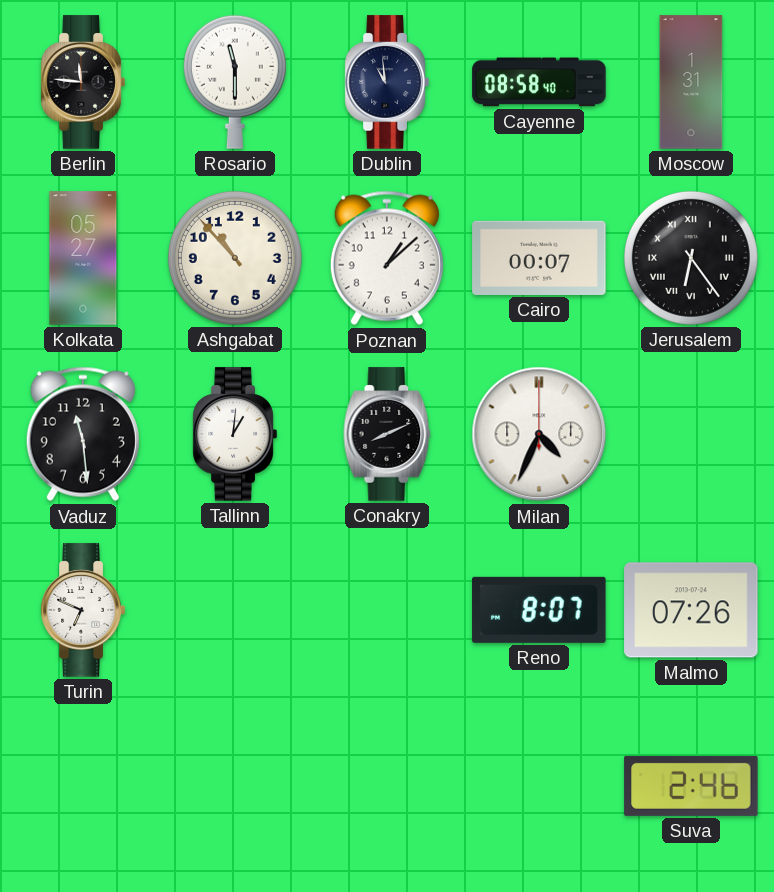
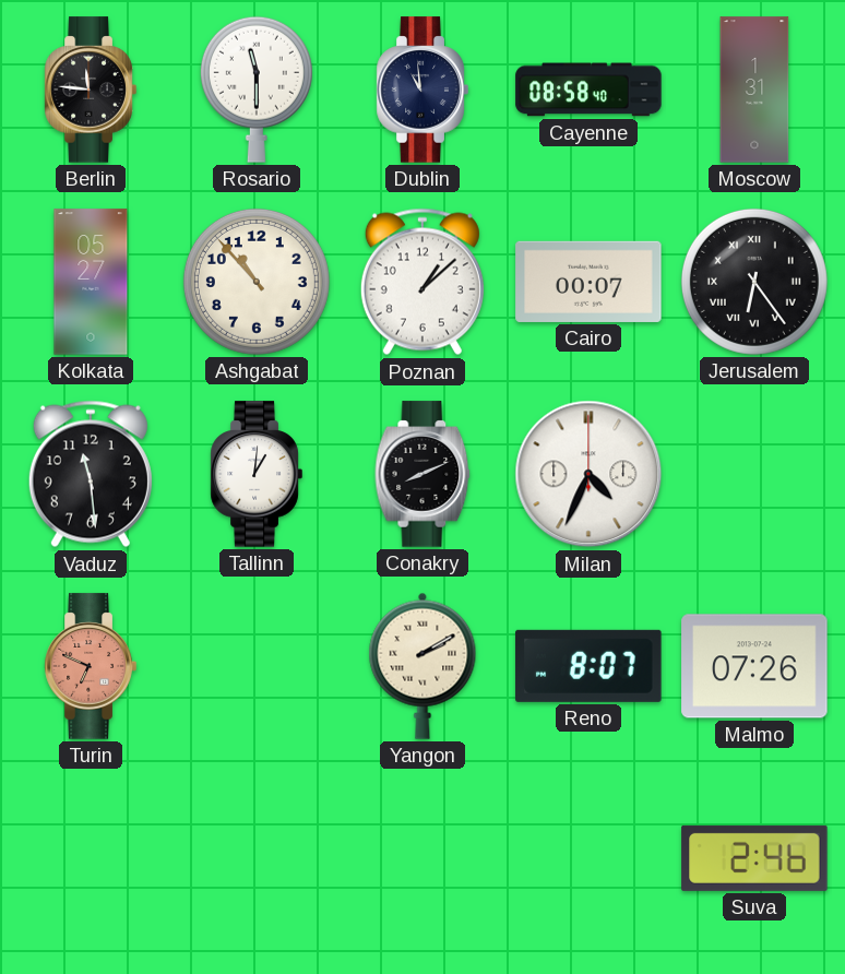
Turin dial: white -> salmon (91, 666)
Yangon: none -> 2:10 (422, 666)
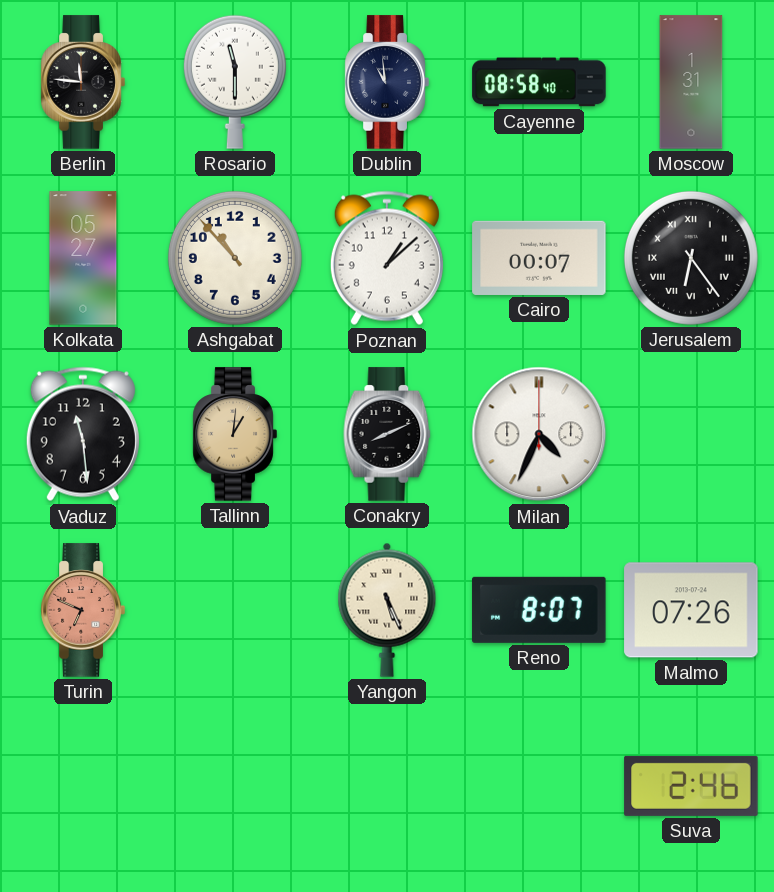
Tallinn dial: white -> champagne (235, 434)
Yangon: 2:10 -> 5:26 (387, 610)
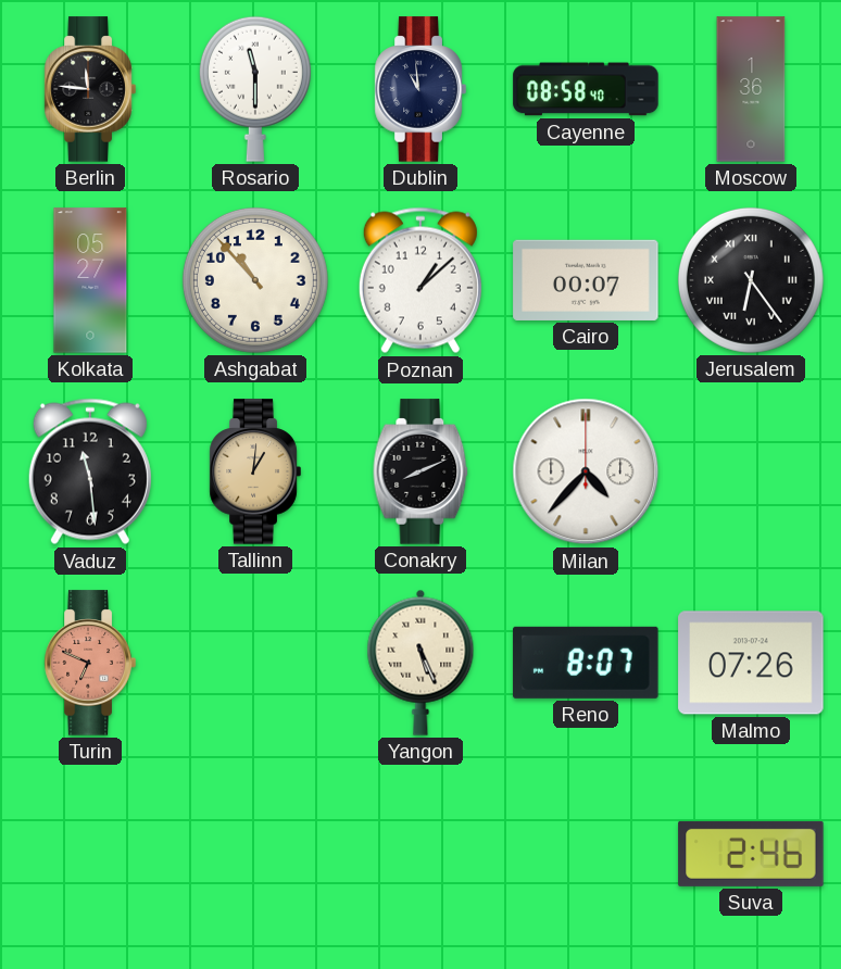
Moscow: 1:31 -> 1:36 (751, 89)
Milan: 4:34 -> 4:37 (586, 471)
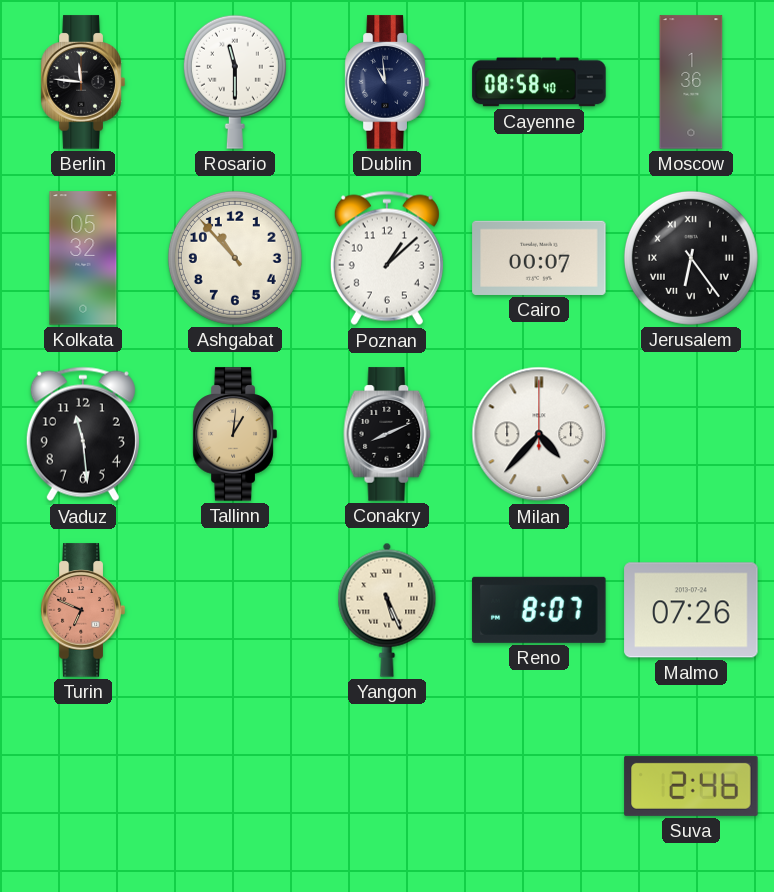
Kolkata: 05:27 -> 05:32 (83, 258)
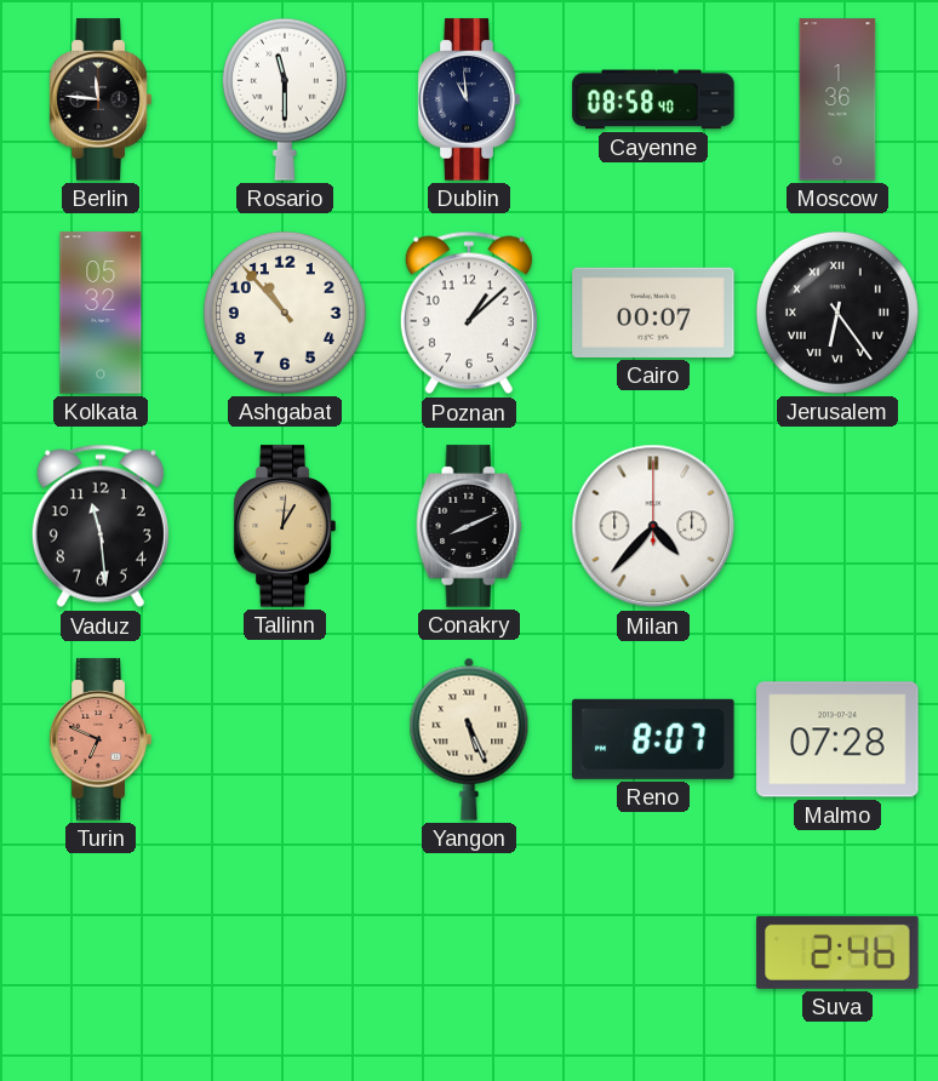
Malmo: 07:26 -> 07:28 (837, 739)
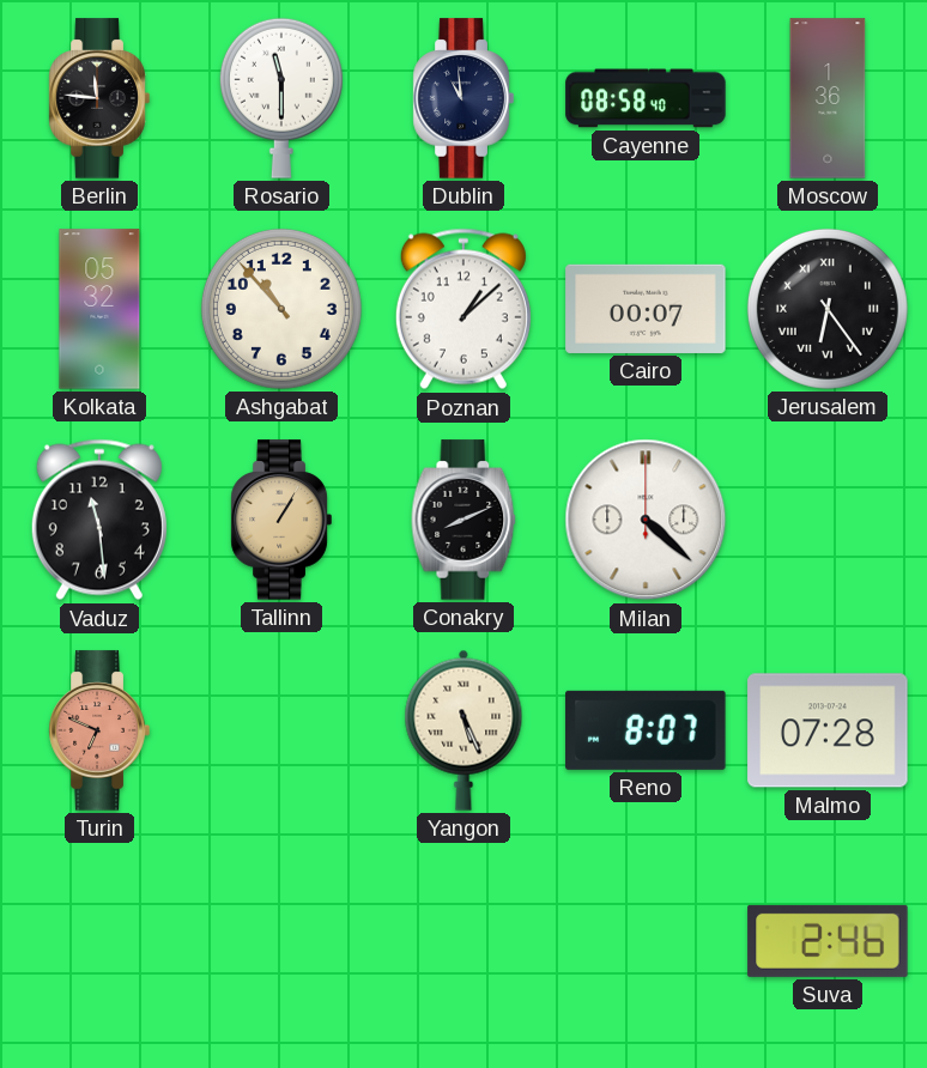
Tallinn: 1:01 -> 1:05 (281, 520)
Milan: 4:37 -> 4:22 (646, 520)
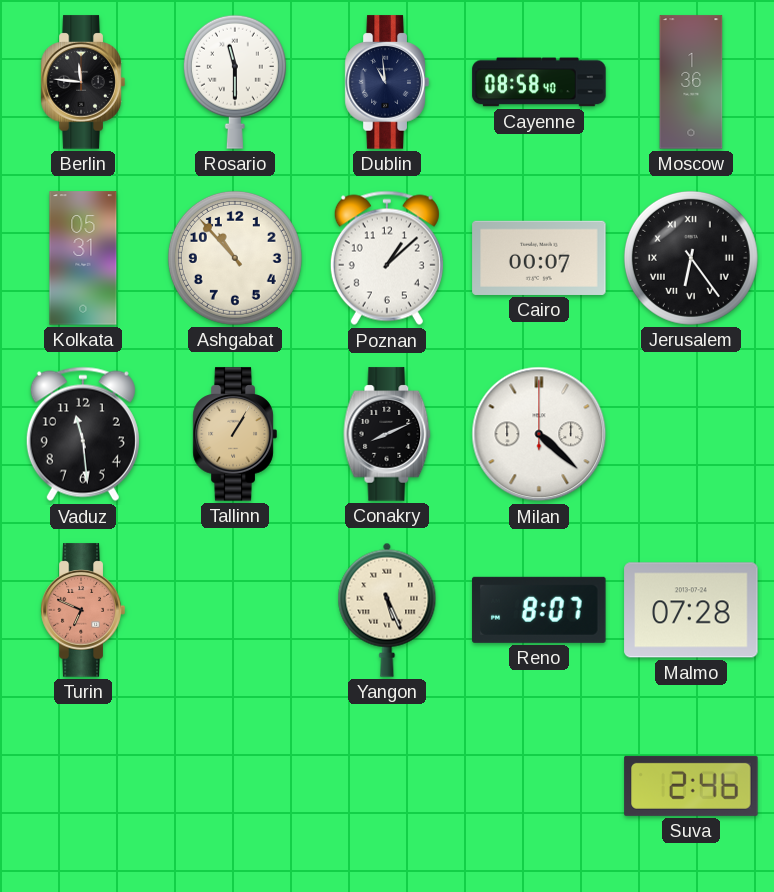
Kolkata: 05:32 -> 05:31 (83, 258)
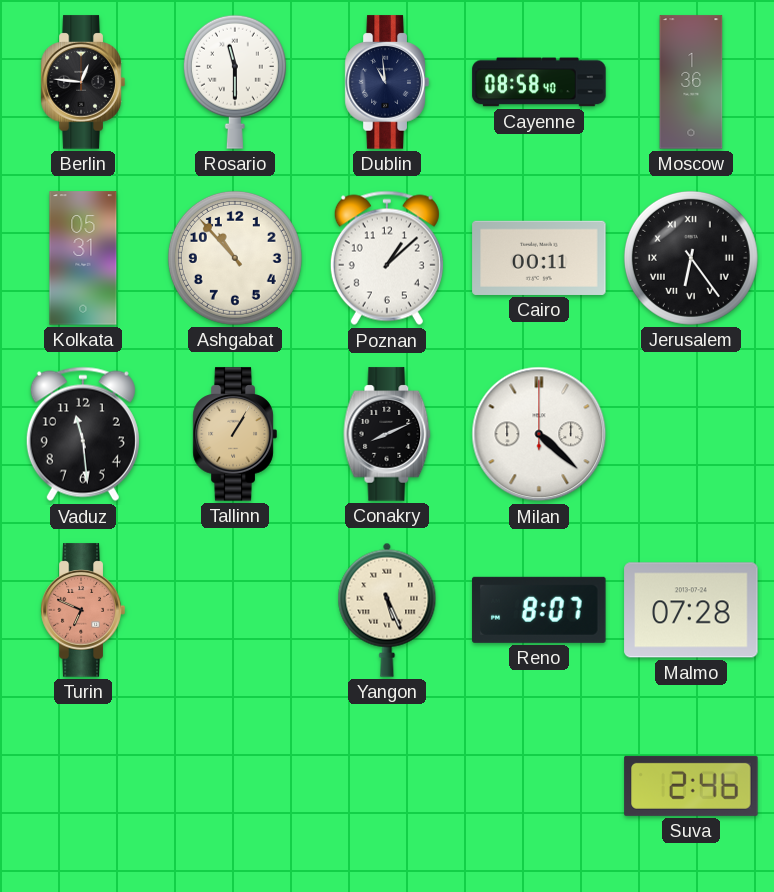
Berlin: 11:46 -> 12:46 (83, 82)
Cairo: 00:07 -> 00:11 (539, 258)
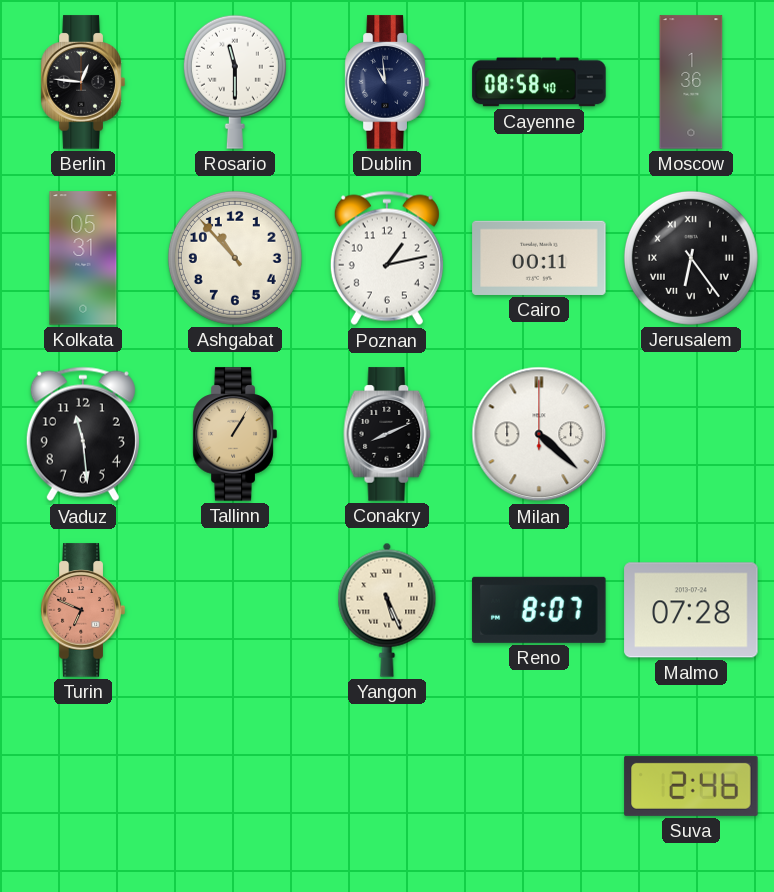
Poznan: 1:08 -> 1:13 (387, 258)
